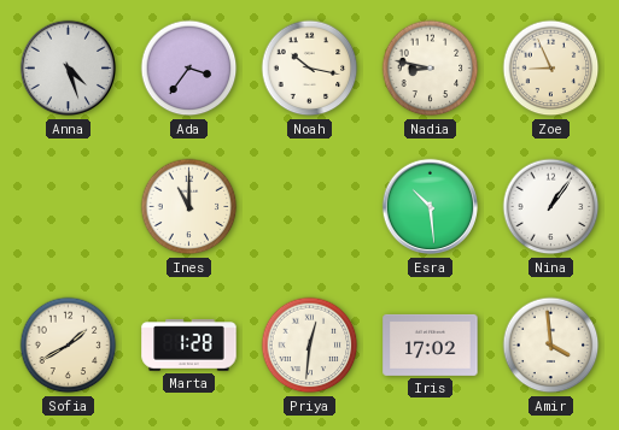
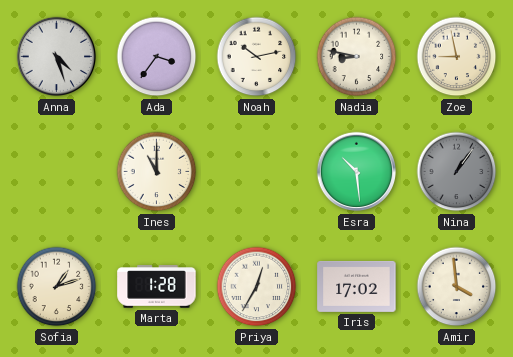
Noah: 10:17 -> 10:13 (257, 57)
Zoe: 8:56 -> 8:58 (457, 57)
Nina dial: white -> grey (457, 172)
Sofia: 1:40 -> 1:12 (57, 287)
Priya: 12:31 -> 12:35 (257, 287)
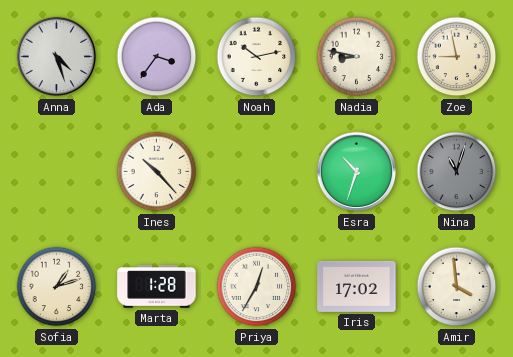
Ines: 11:00 -> 10:23 (157, 172)
Esra: 10:29 -> 10:33 (357, 172)
Nina: 1:06 -> 11:03 (457, 172)
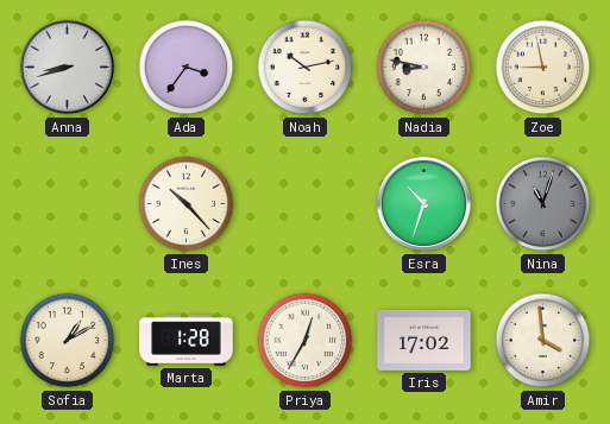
Anna: 4:27 -> 8:42 (68, 68)
Sofia: 1:12 -> 1:10 (68, 341)
